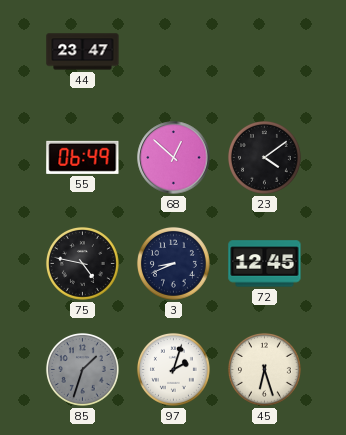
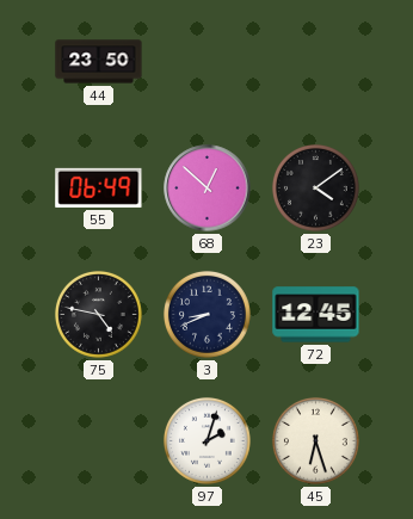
44: 23:47 -> 23:50 (99, 62)
85: 1:33 -> none (83, 370)
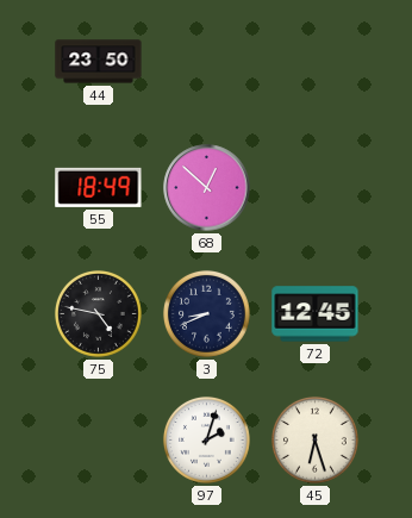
55: 06:49 -> 18:49 (99, 187)
23: 4:09 -> none (316, 189)
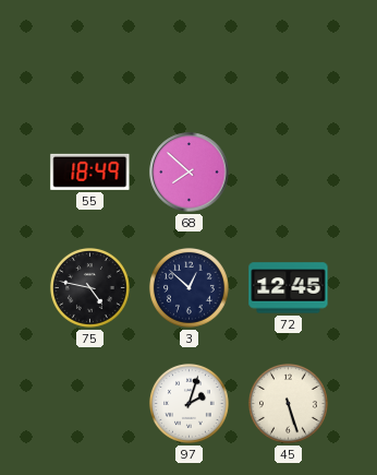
44: 23:50 -> none (99, 62)
68: 12:52 -> 7:52 (190, 173)
3: 8:41 -> 12:52 (190, 288)
45: 6:27 -> 5:27 (289, 404)
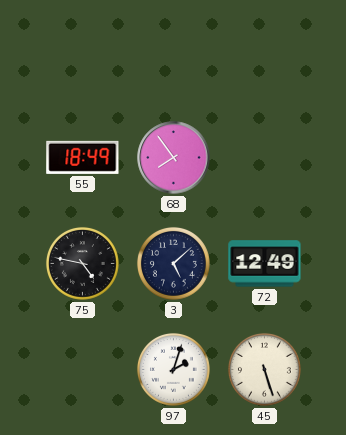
68: 7:52 -> 7:54 (174, 158)
3: 12:52 -> 5:08 (174, 264)
72: 12:45 -> 12:49 (265, 264)
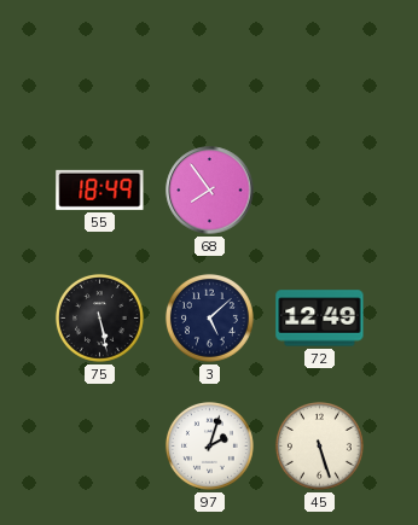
75: 4:47 -> 5:28 (100, 319)
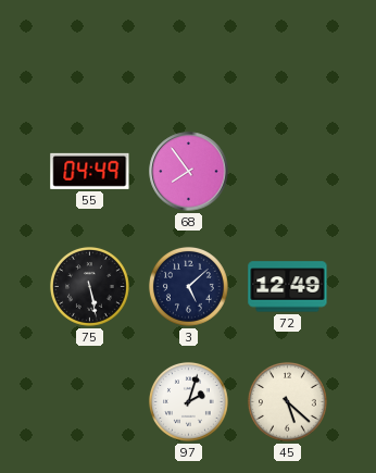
55: 18:49 -> 04:49 (90, 171)
45: 5:27 -> 5:22 (288, 402)
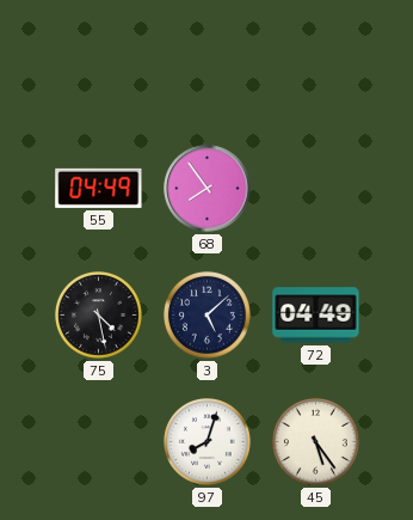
75: 5:28 -> 4:28 (99, 316)
72: 12:49 -> 04:49 (316, 316)
97: 2:03 -> 8:03 (208, 442)
45: 5:22 -> 5:24 (316, 442)
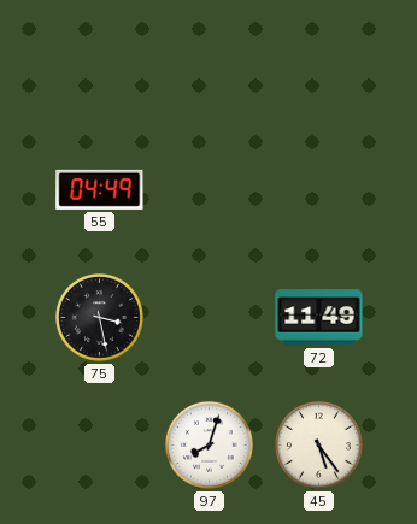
68: 7:54 -> none (208, 189)
75: 4:28 -> 3:28 (100, 318)
3: 5:08 -> none (208, 316)
72: 04:49 -> 11:49 (319, 318)
